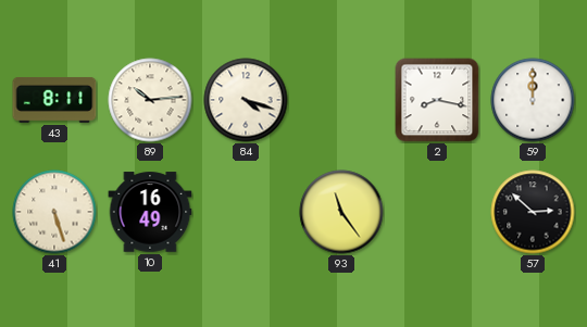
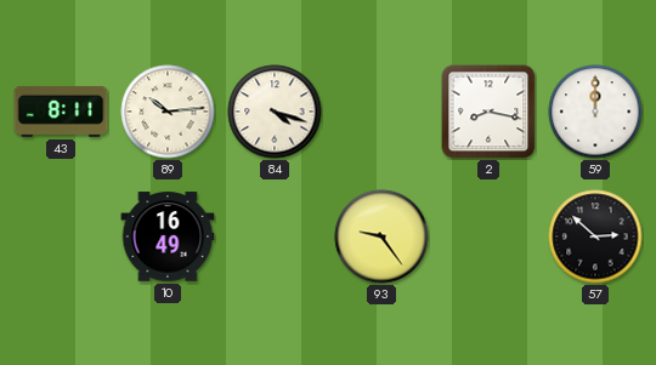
41: 5:27 -> none (54, 212)
93: 11:24 -> 9:24 (381, 236)
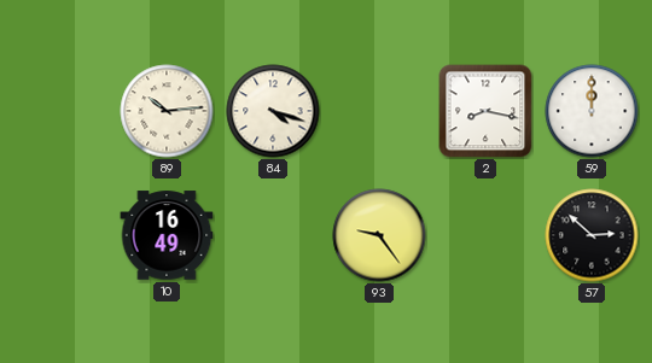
43: 8:11 -> none (61, 112)
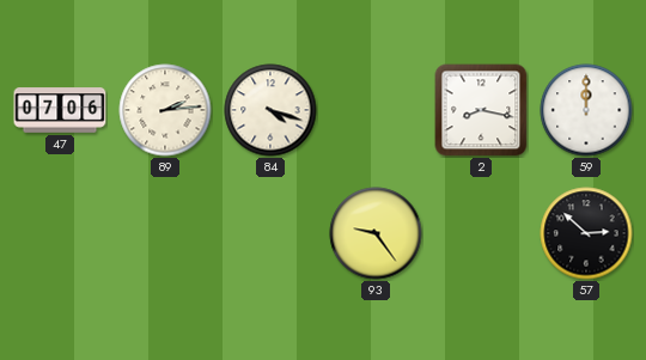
47: none -> 07:06 (60, 110)
89: 10:14 -> 2:14 (165, 110)
10: 16:49 -> none (167, 235)
